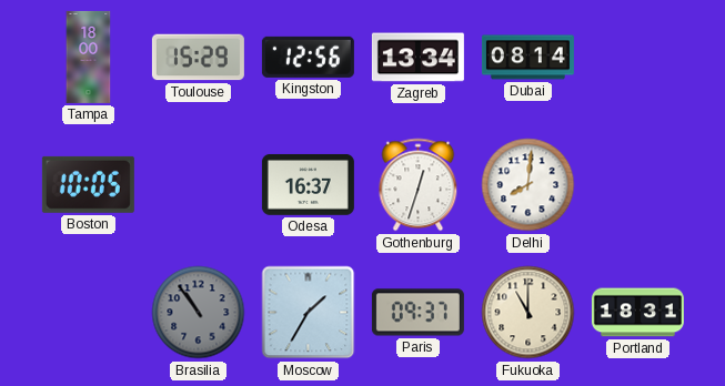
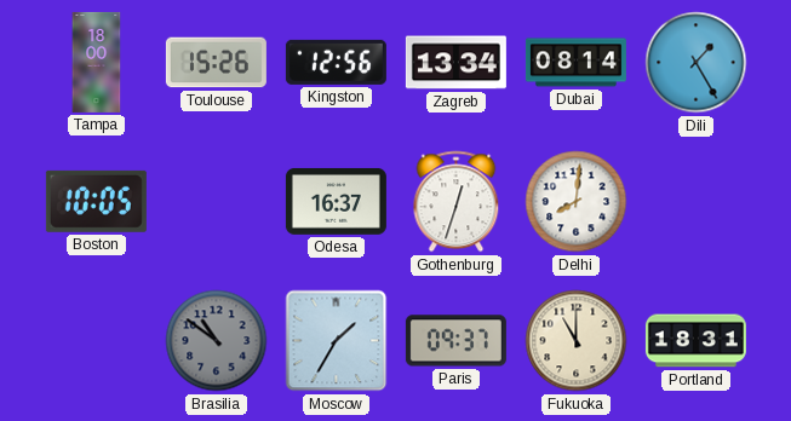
Toulouse: 15:29 -> 15:26 (216, 63)
Dili: none -> 1:25 (697, 63)
Brasilia: 10:54 -> 10:51 (217, 341)
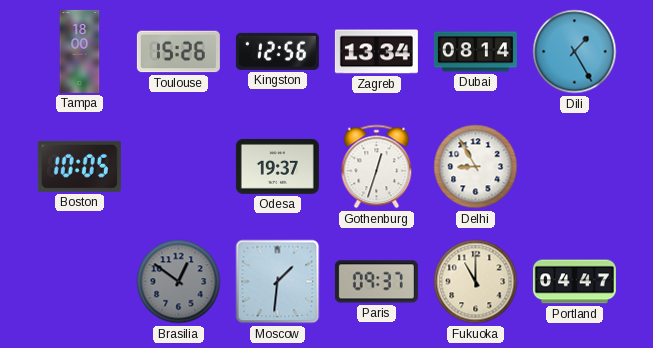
Odesa: 16:37 -> 19:37 (277, 166)
Delhi: 8:01 -> 8:55 (476, 167)
Brasilia: 10:51 -> 12:51 (179, 282)
Moscow: 1:35 -> 1:31 (278, 282)
Portland: 18:31 -> 04:47 (574, 282)
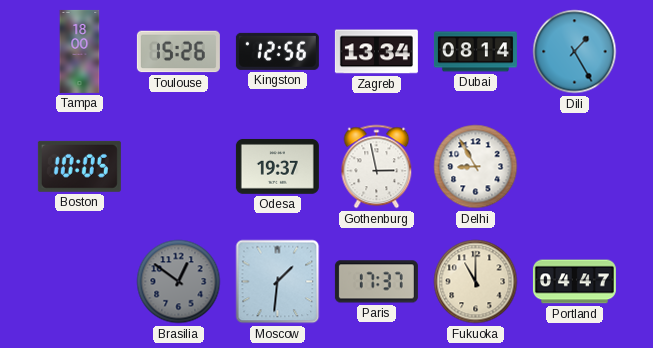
Gothenburg: 12:33 -> 2:58 (377, 167)
Paris: 09:37 -> 17:37 (376, 282)
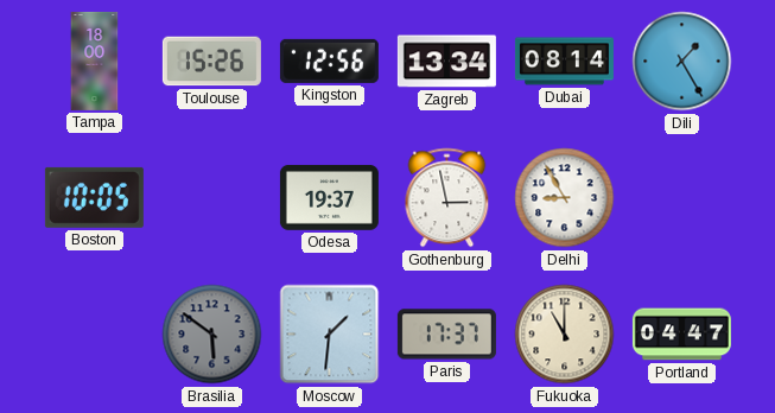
Brasilia: 12:51 -> 5:51 (212, 335)
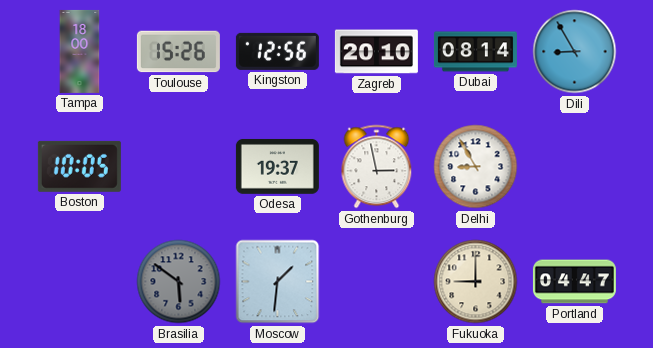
Zagreb: 13:34 -> 20:10 (376, 52)
Dili: 1:25 -> 8:55 (575, 52)
Paris: 17:37 -> none (446, 335)
Fukuoka: 11:00 -> 9:00 (476, 282)
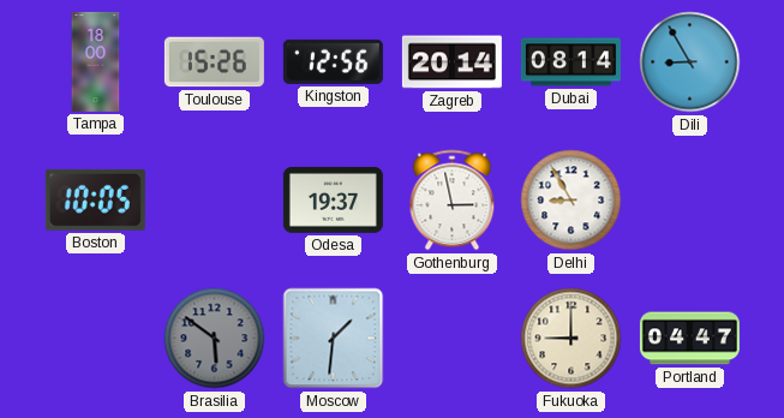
Zagreb: 20:10 -> 20:14 (451, 62)
